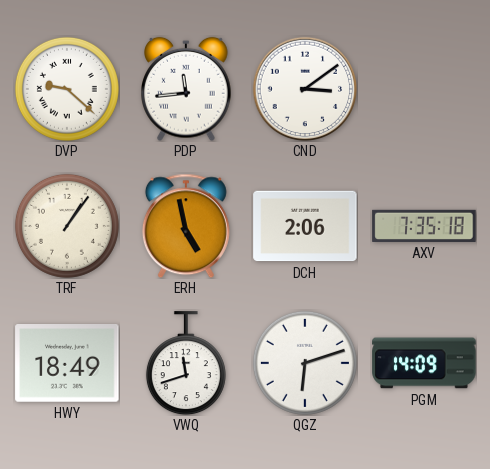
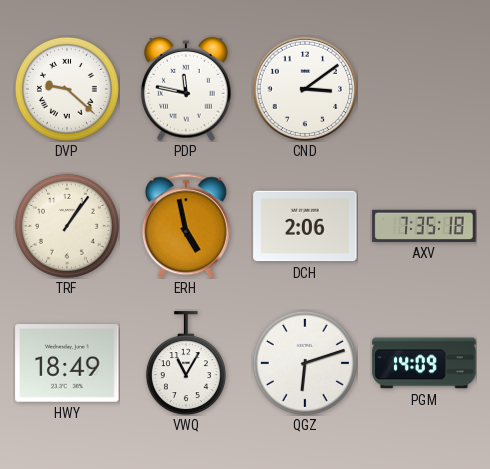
PDP: 11:44 -> 11:47 (187, 89)
VWQ: 11:42 -> 11:05 (186, 363)
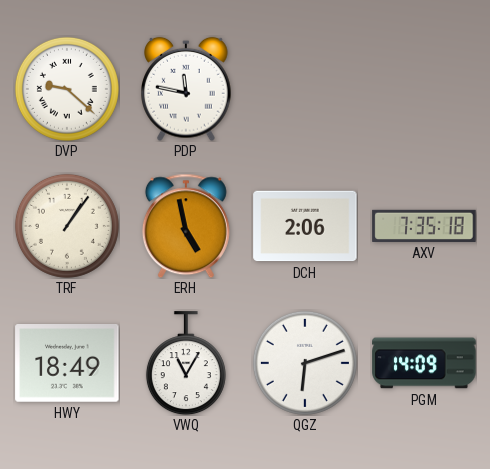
CND: 3:09 -> none (305, 89)
